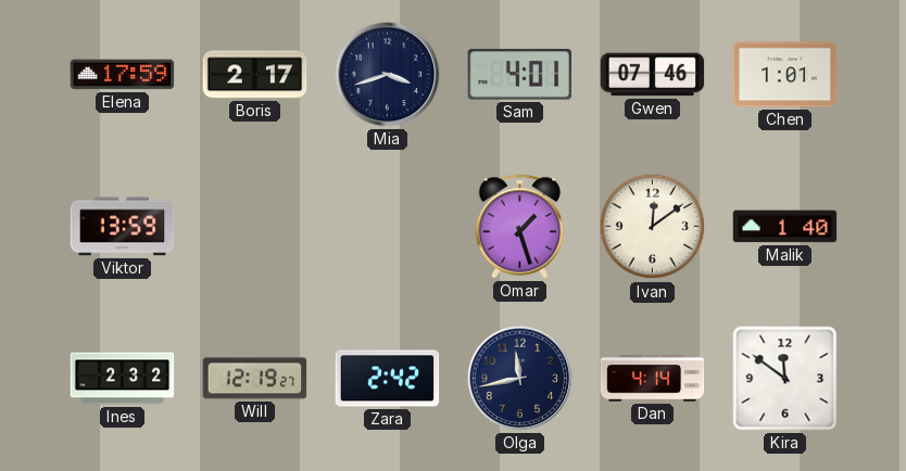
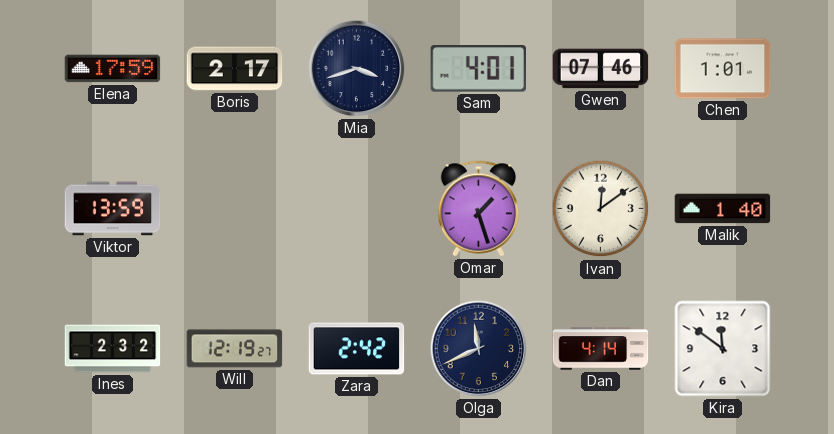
Olga: 11:43 -> 11:41 (479, 349)
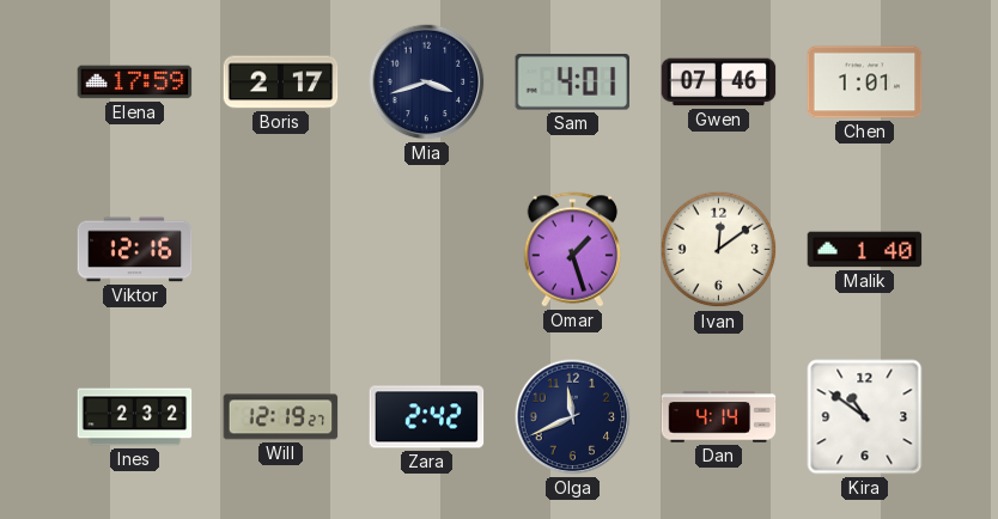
Viktor: 13:59 -> 12:16 (135, 250)
Kira: 11:51 -> 10:51 (865, 417)
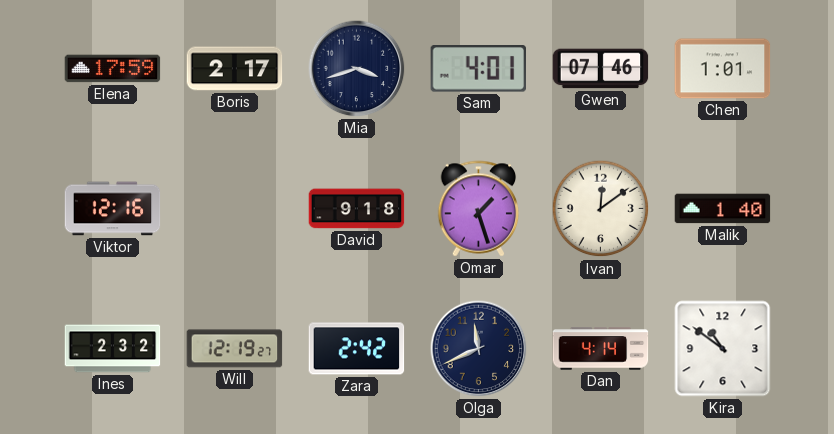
David: none -> 9:18 (357, 209)
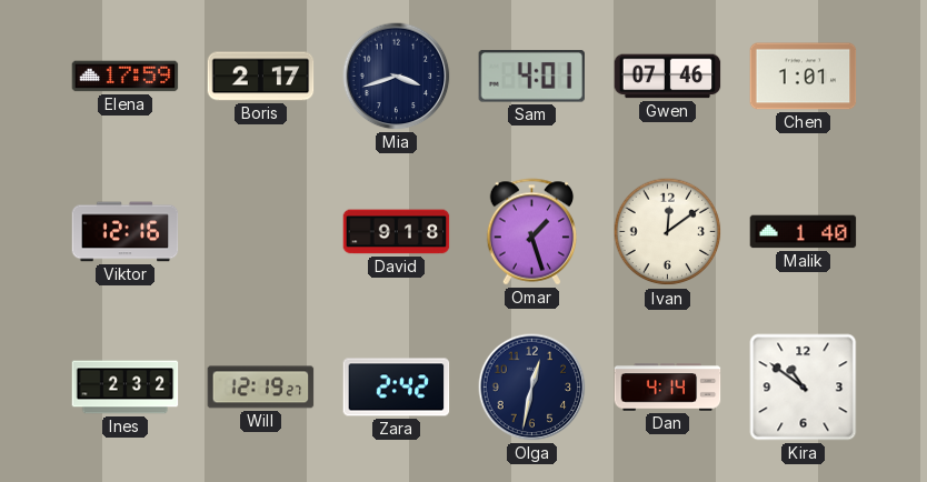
Olga: 11:41 -> 12:32 (532, 388)
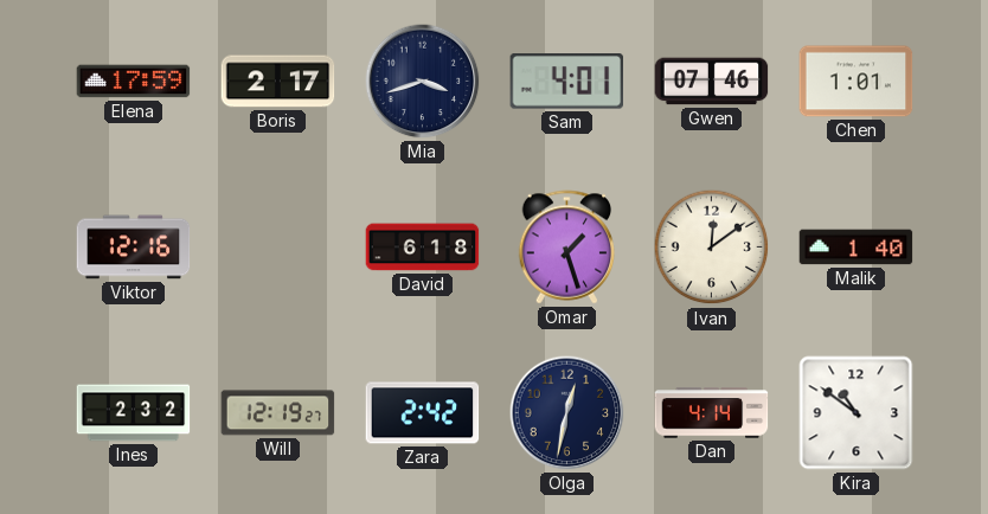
David: 9:18 -> 6:18 (423, 248)
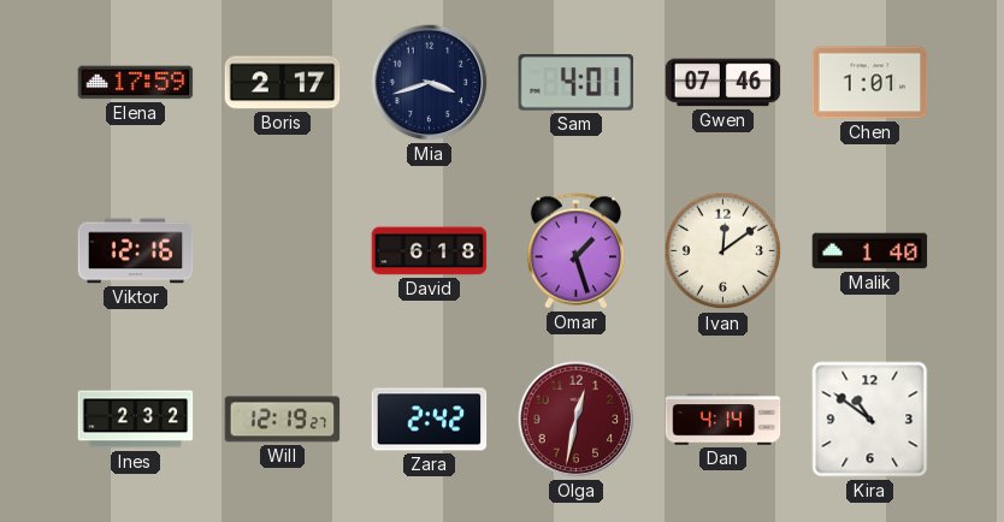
Olga dial: navy -> burgundy (577, 420)
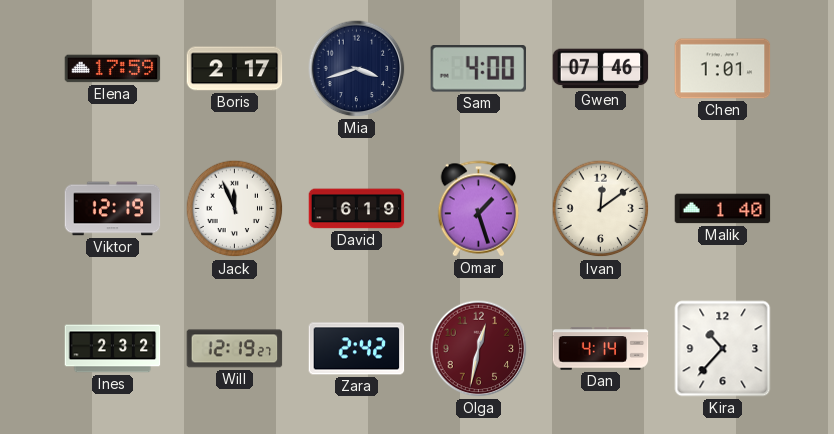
Sam: 4:01 -> 4:00 (479, 69)
Viktor: 12:16 -> 12:19 (113, 209)
Jack: none -> 11:56 (235, 209)
David: 6:18 -> 6:19 (357, 209)
Kira: 10:51 -> 10:37 (723, 349)
